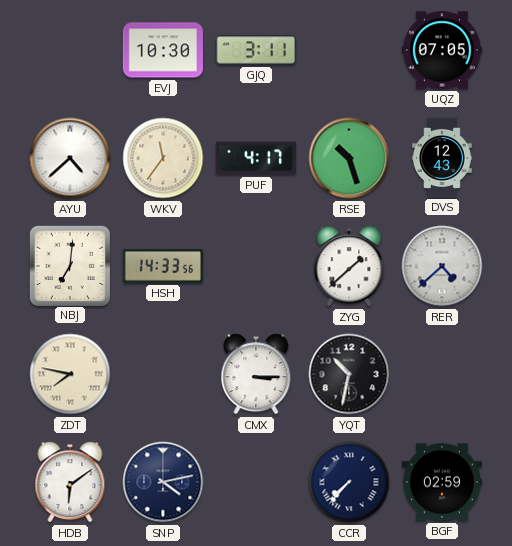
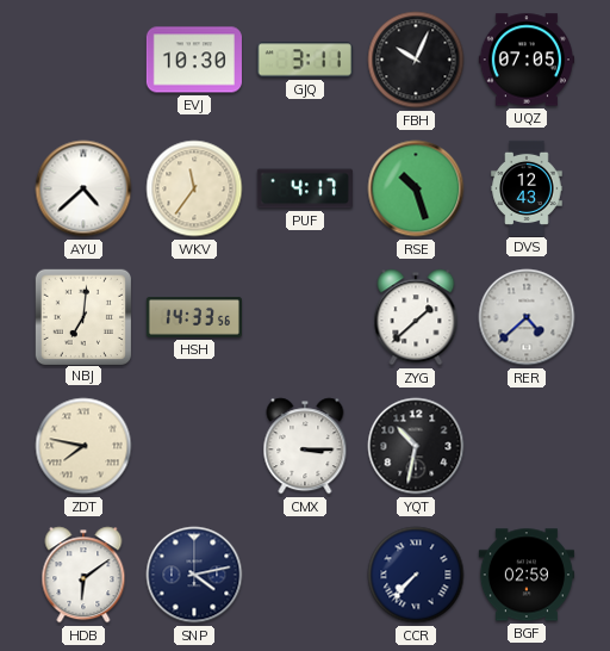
FBH: none -> 10:04 (416, 60)
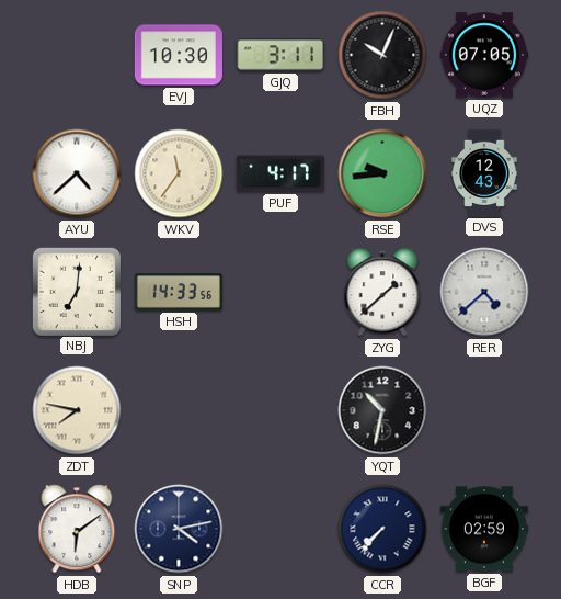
RSE: 10:27 -> 9:44 (382, 173)
CMX: 3:15 -> none (305, 446)
